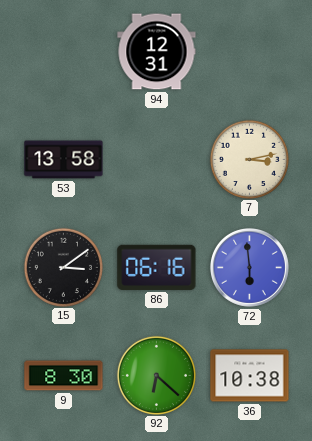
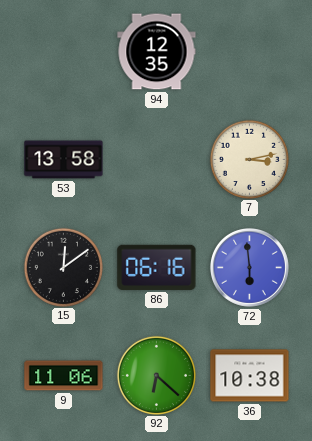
94: 12:31 -> 12:35 (157, 52)
15: 3:09 -> 12:09 (63, 267)
9: 8:30 -> 11:06 (64, 376)
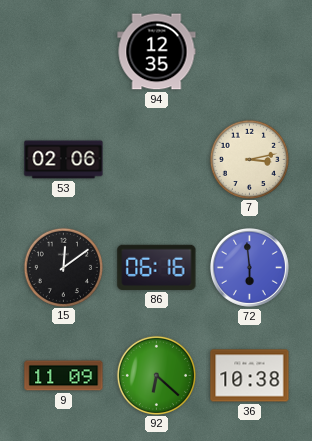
53: 13:58 -> 02:06 (64, 160)
9: 11:06 -> 11:09 (64, 376)
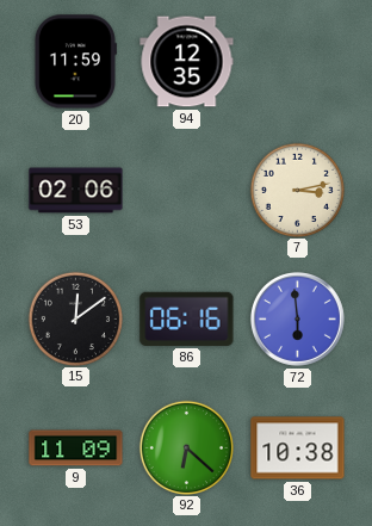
20: none -> 11:59 (75, 62)
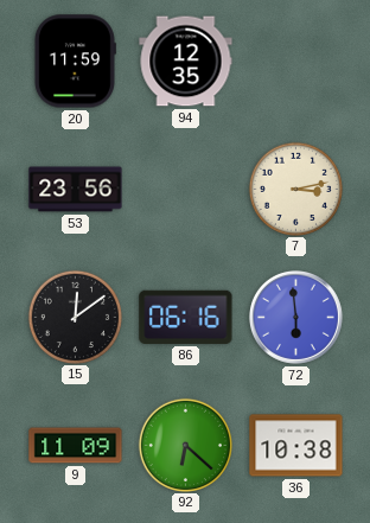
53: 02:06 -> 23:56 (76, 190)
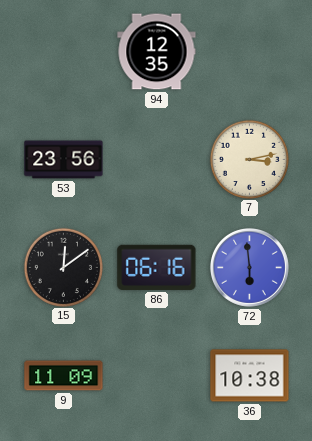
20: 11:59 -> none (75, 62)
92: 6:22 -> none (185, 445)
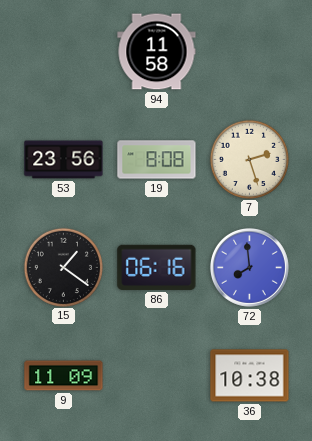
94: 12:35 -> 11:58 (157, 52)
19: none -> 8:08 (157, 160)
7: 3:13 -> 2:27 (249, 159)
15: 12:09 -> 1:21 (63, 267)
72: 5:59 -> 7:59 (249, 267)
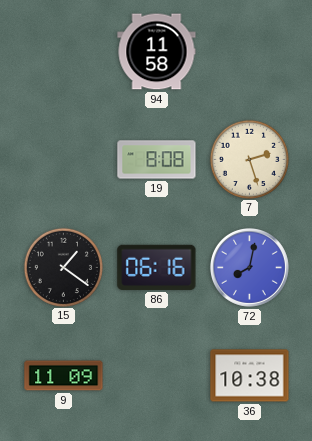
53: 23:56 -> none (64, 160)
72: 7:59 -> 8:02 (249, 267)
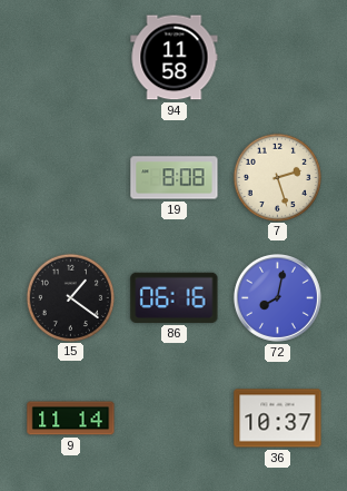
9: 11:09 -> 11:14 (71, 419)
36: 10:38 -> 10:37 (278, 419)
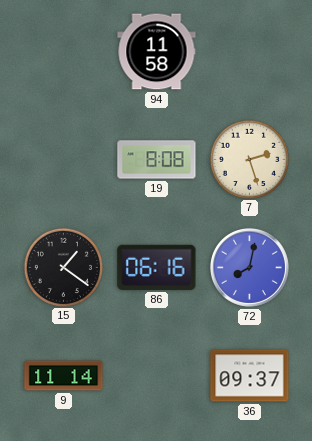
36: 10:37 -> 09:37 (250, 376)
